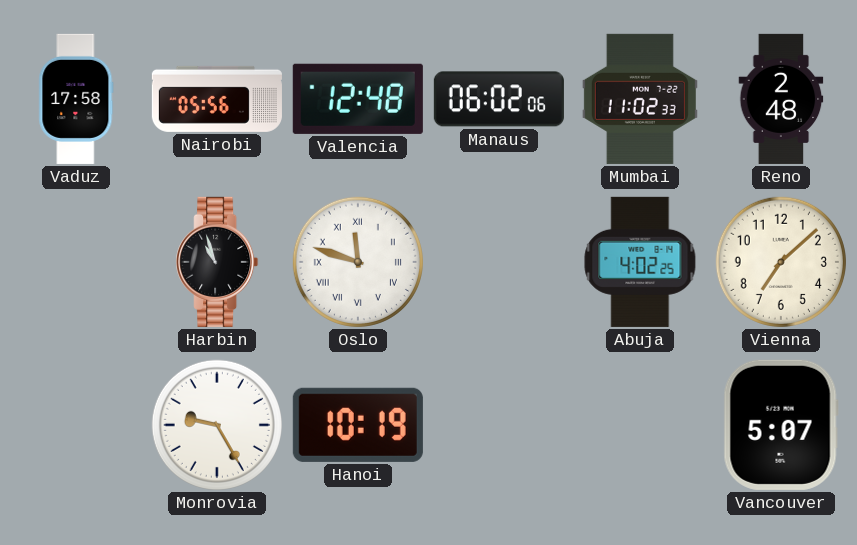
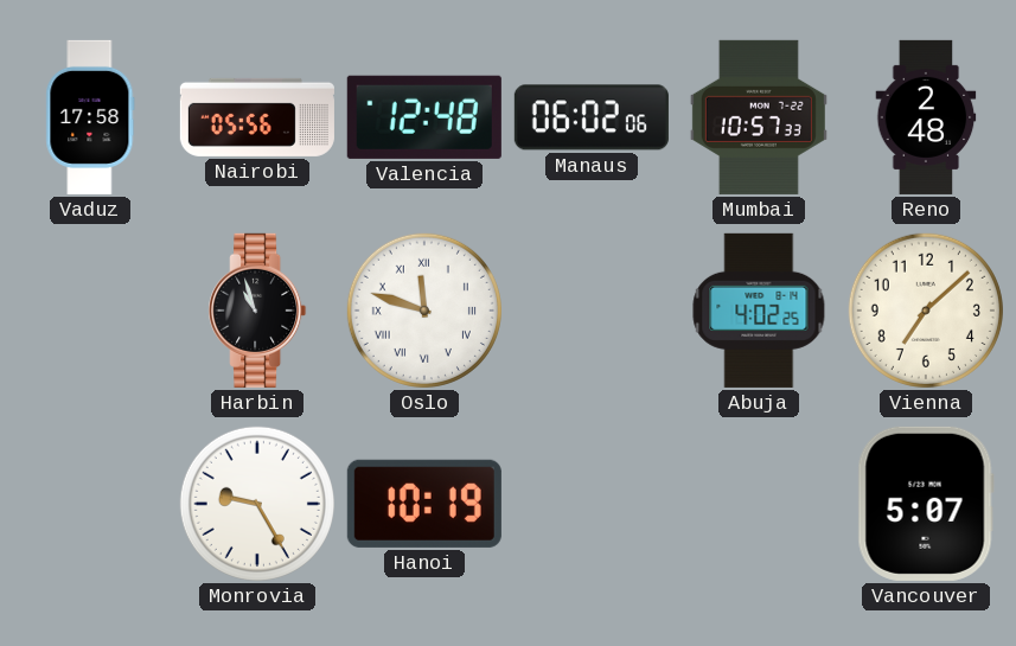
Mumbai: 11:02 -> 10:57 (759, 117)
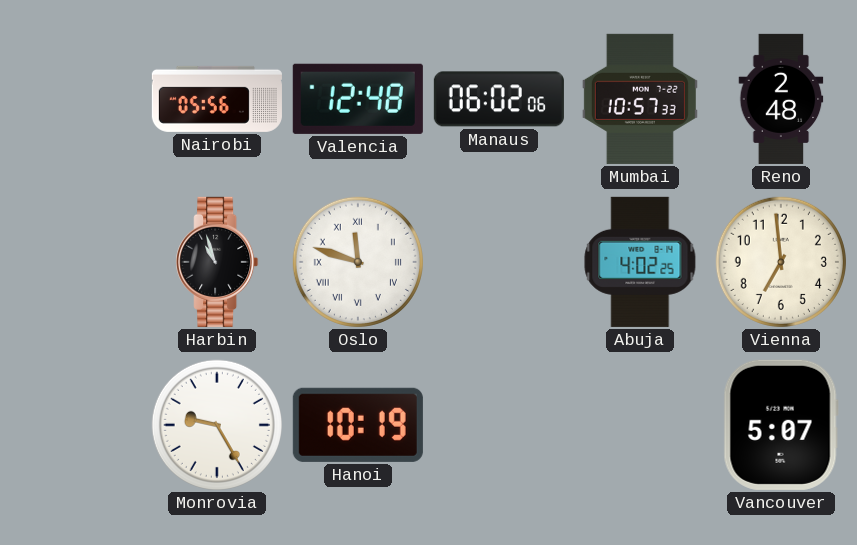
Vaduz: 17:58 -> none (90, 117)
Vienna: 7:08 -> 6:59 (781, 262)
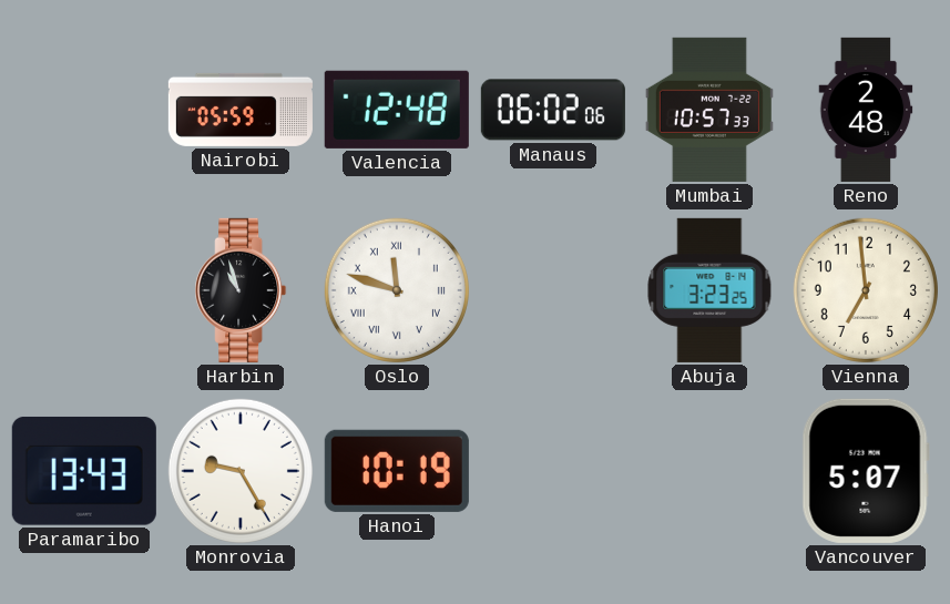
Nairobi: 05:56 -> 05:59 (241, 110)
Abuja: 4:02 -> 3:23 (709, 290)
Paramaribo: none -> 13:43 (84, 471)
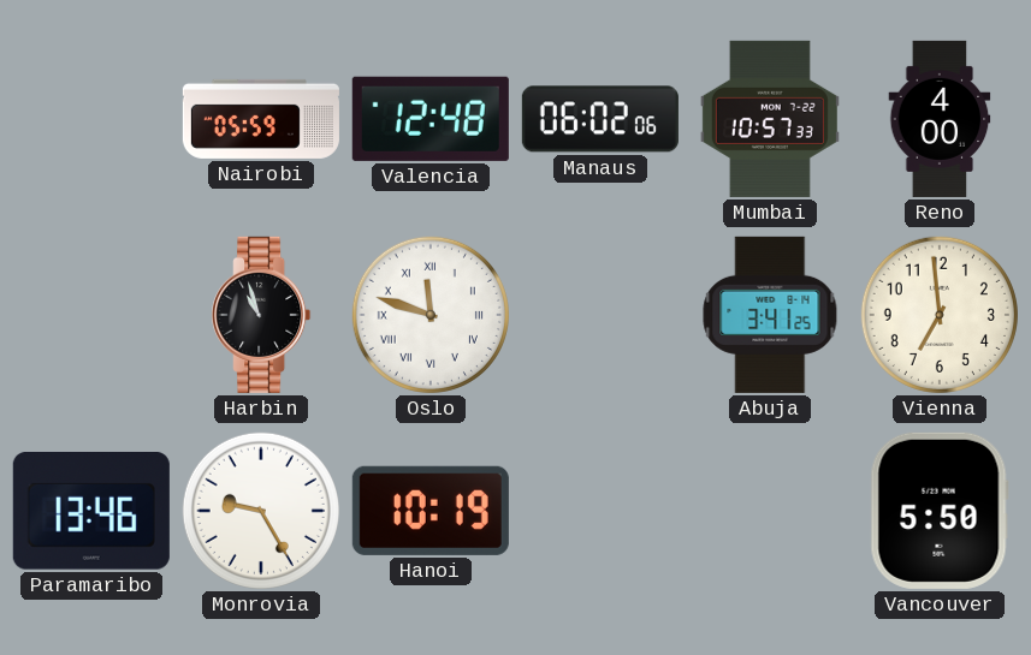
Reno: 2:48 -> 4:00 (940, 119)
Abuja: 3:23 -> 3:41 (770, 315)
Paramaribo: 13:43 -> 13:46 (91, 511)
Vancouver: 5:07 -> 5:50 (940, 511)
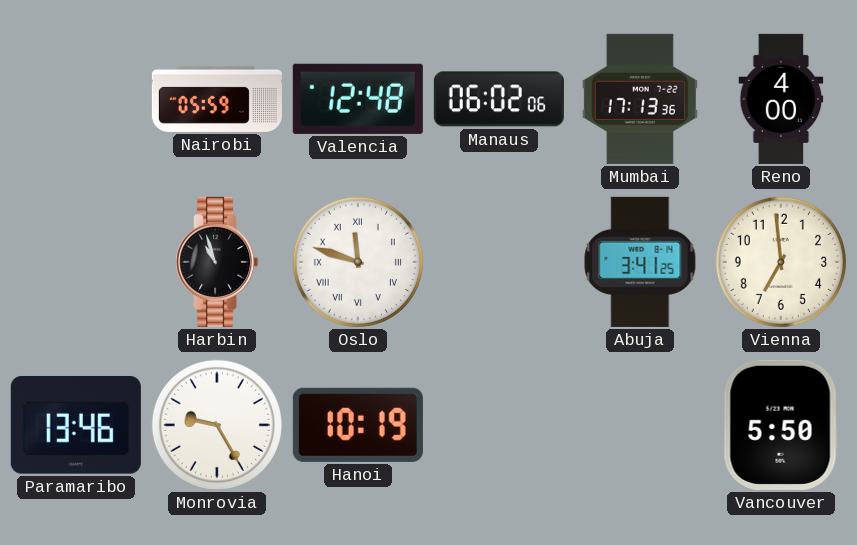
Mumbai: 10:57 -> 17:13 (640, 99)
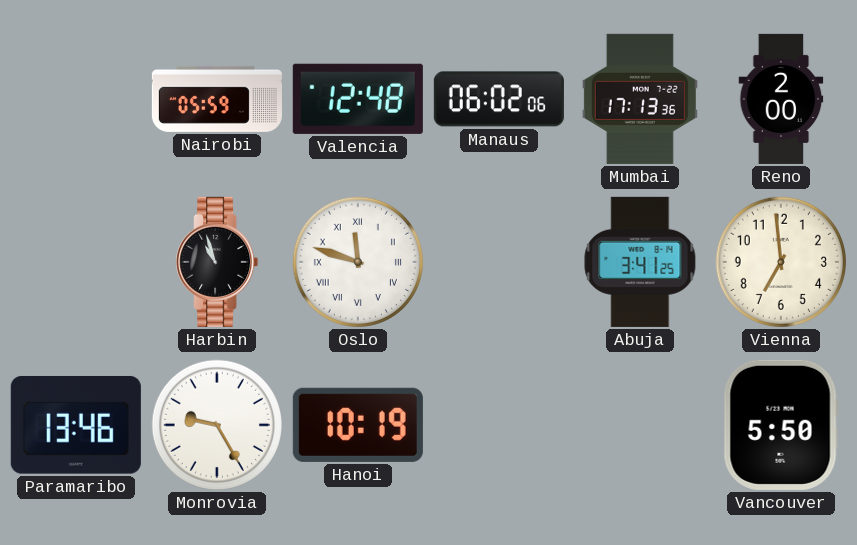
Reno: 4:00 -> 2:00 (781, 99)
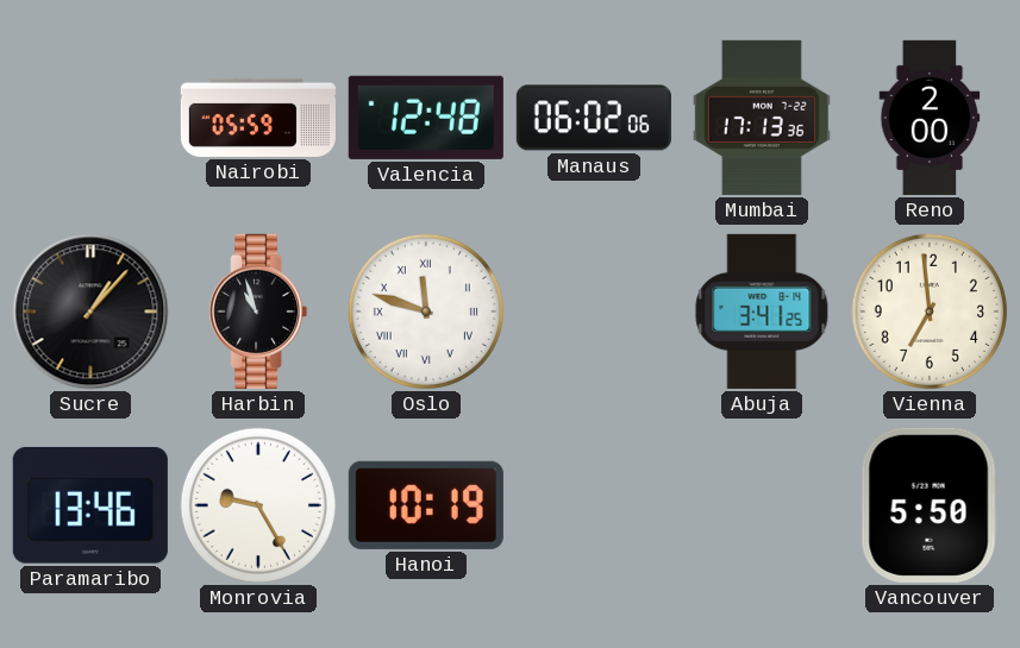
Sucre: none -> 1:07 (90, 312)
